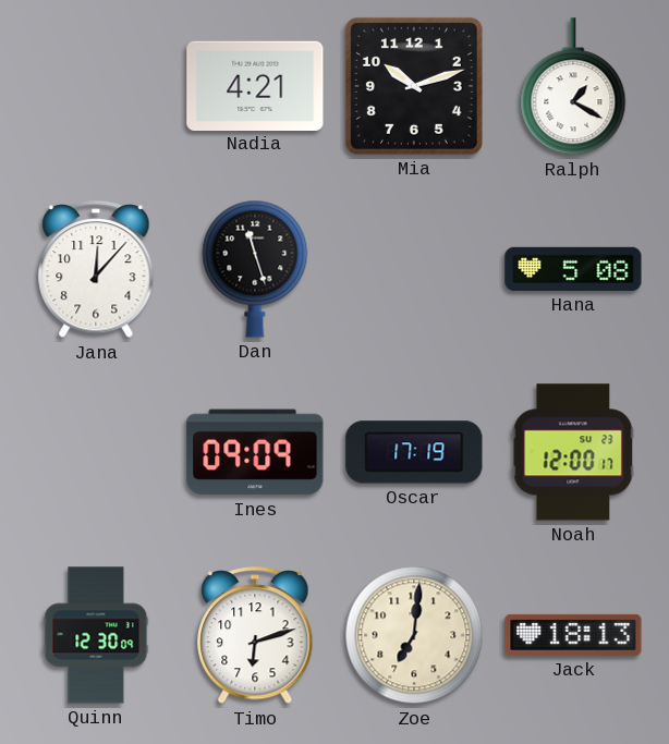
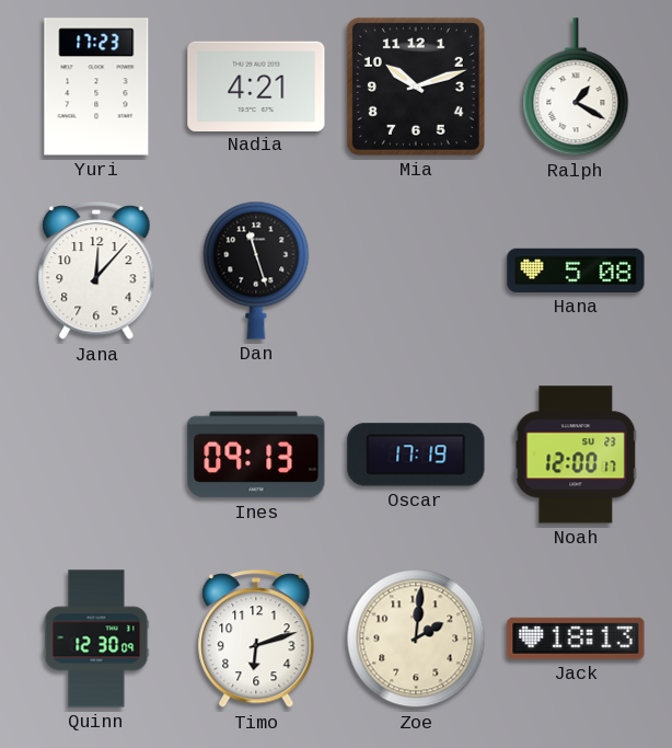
Yuri: none -> 17:23 (96, 87)
Ines: 09:09 -> 09:13 (256, 454)
Zoe: 7:01 -> 2:01 (416, 638)
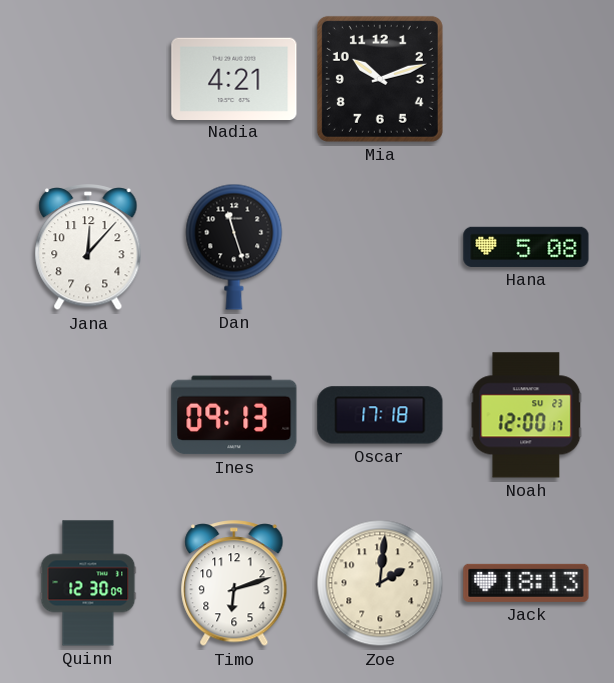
Yuri: 17:23 -> none (96, 87)
Ralph: 1:20 -> none (576, 88)
Oscar: 17:19 -> 17:18 (380, 415)
